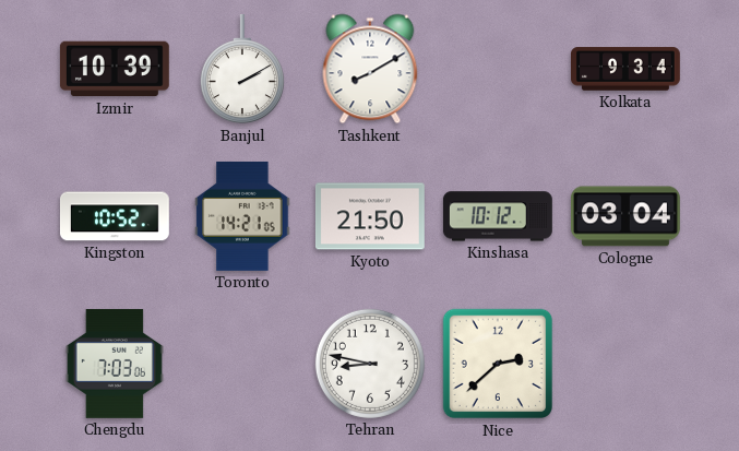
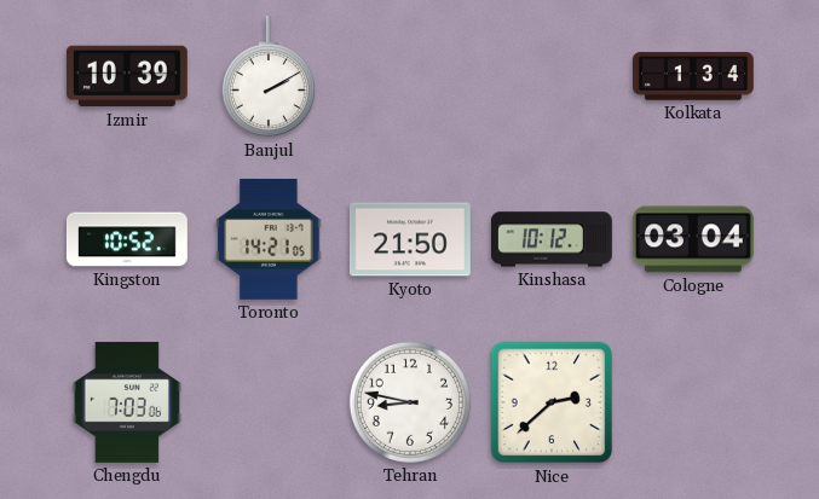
Tashkent: 8:10 -> none (370, 69)
Kolkata: 9:34 -> 1:34 (694, 76)
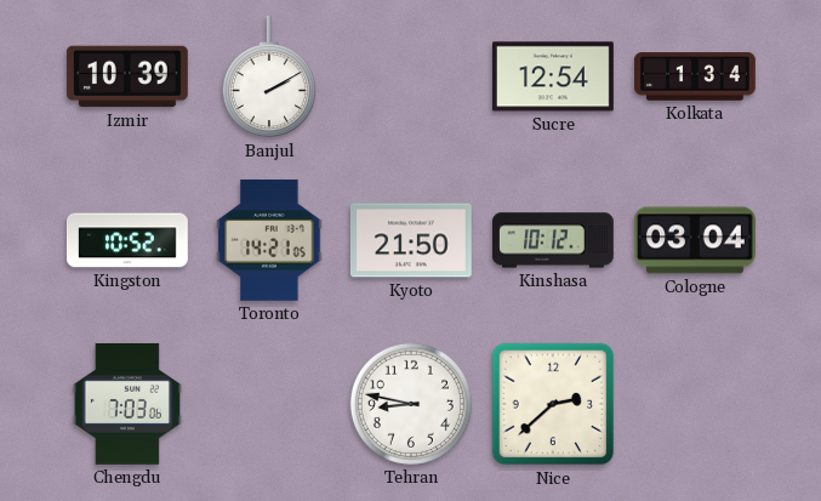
Sucre: none -> 12:54 (553, 76)
